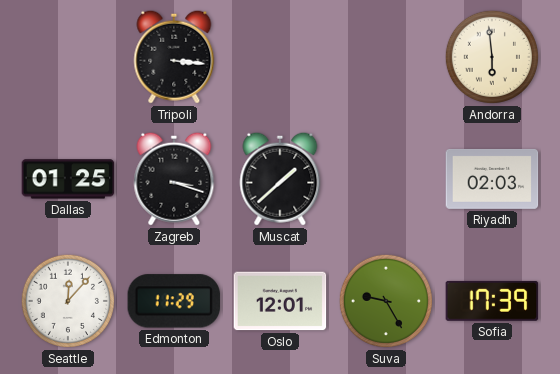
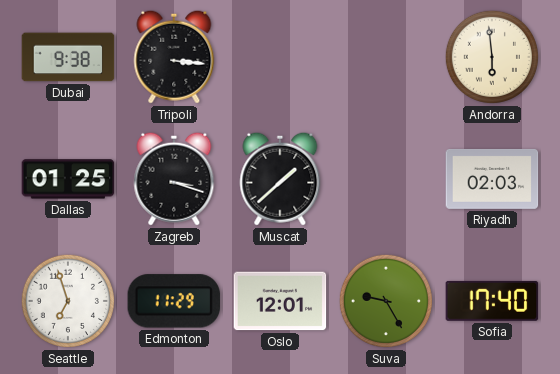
Dubai: none -> 9:38 (68, 57)
Seattle: 12:07 -> 6:57 (68, 301)
Sofia: 17:39 -> 17:40 (492, 301)
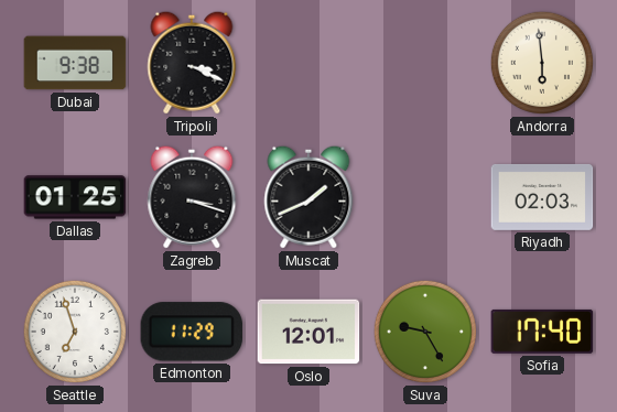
Tripoli: 3:16 -> 3:19 (192, 63)
Muscat: 1:38 -> 1:41 (308, 197)
